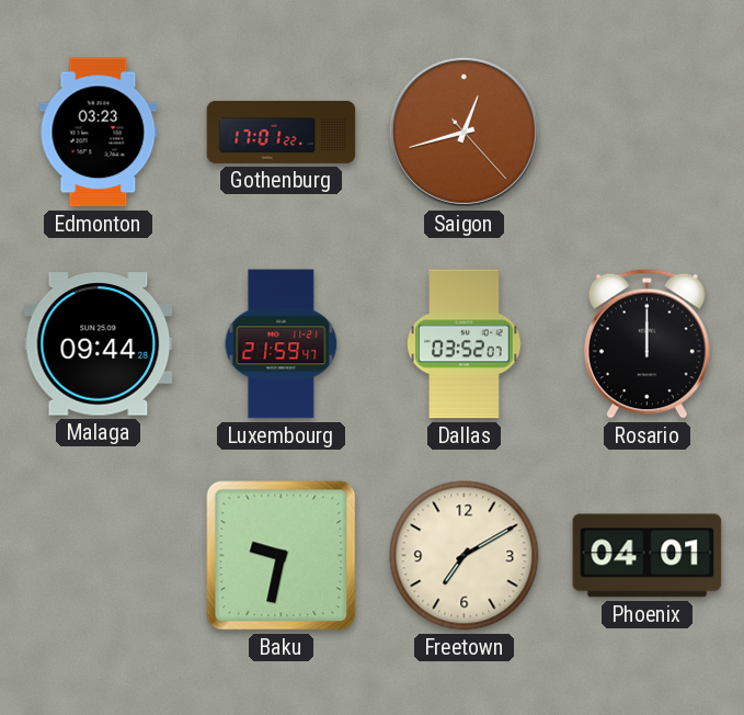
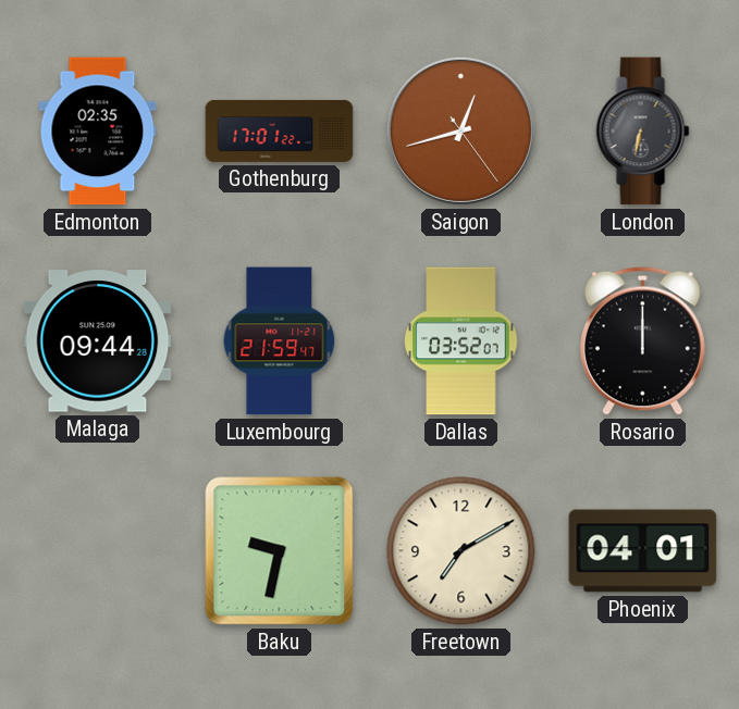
Edmonton: 03:23 -> 02:35 (98, 132)
Saigon: 12:42:23 -> 12:42:24 (460, 130)
London: none -> 6:32 (643, 132)
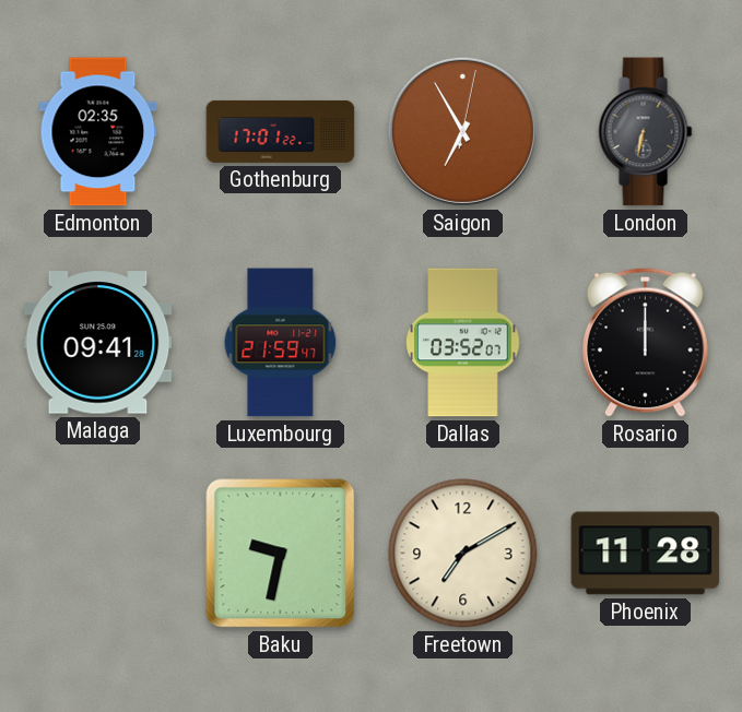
Saigon: 12:42 -> 6:55 (462, 131)
Malaga: 09:44 -> 09:41 (98, 343)
Phoenix: 04:01 -> 11:28 (646, 554)
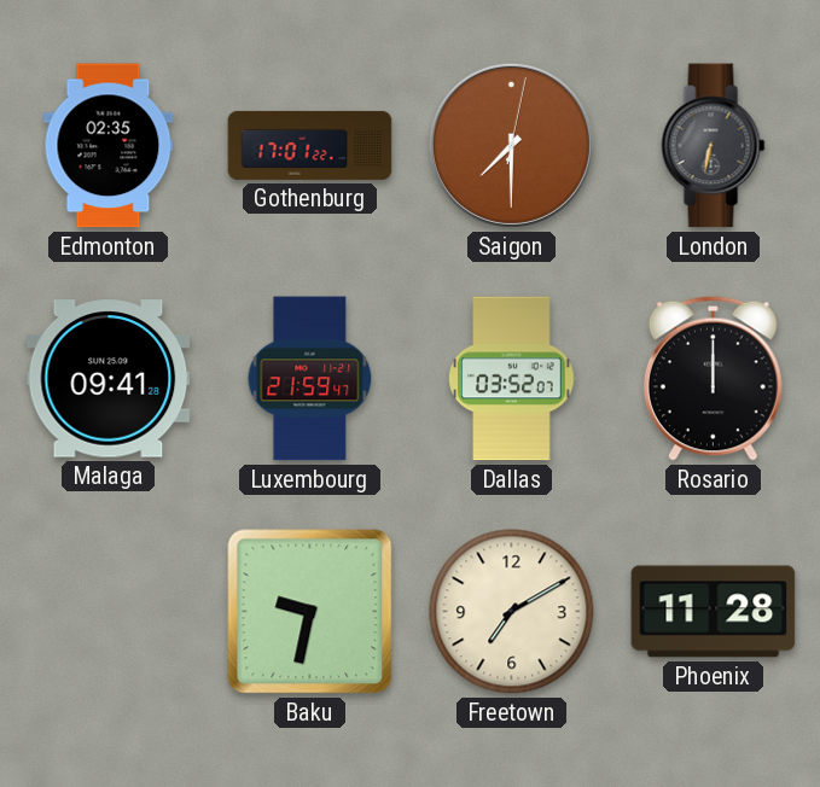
Saigon: 6:55 -> 7:30 (511, 145)
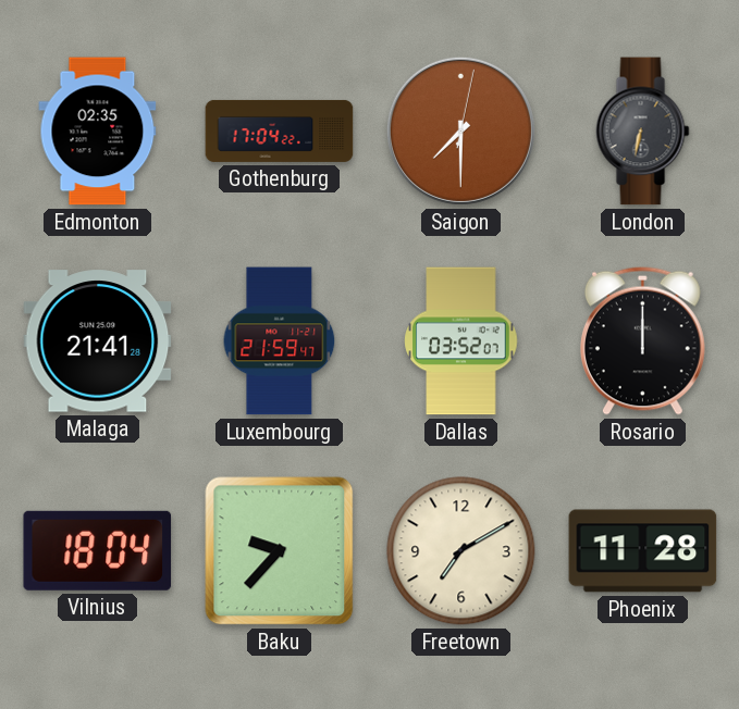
Gothenburg: 17:01 -> 17:04 (280, 130)
Malaga: 09:41 -> 21:41 (98, 341)
Vilnius: none -> 18:04 (98, 550)
Baku: 9:32 -> 9:37 (280, 551)
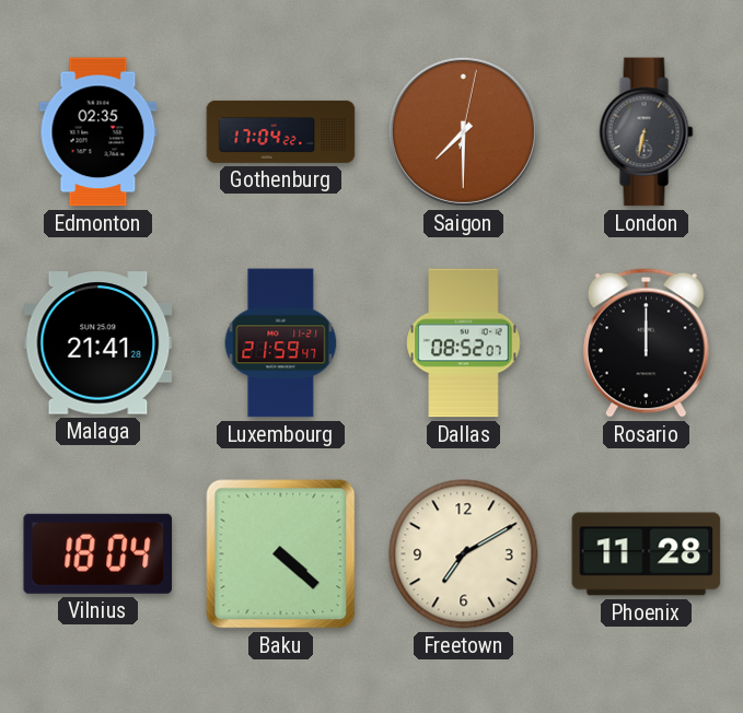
Dallas: 03:52 -> 08:52 (464, 343)
Baku: 9:37 -> 4:22 (281, 554)
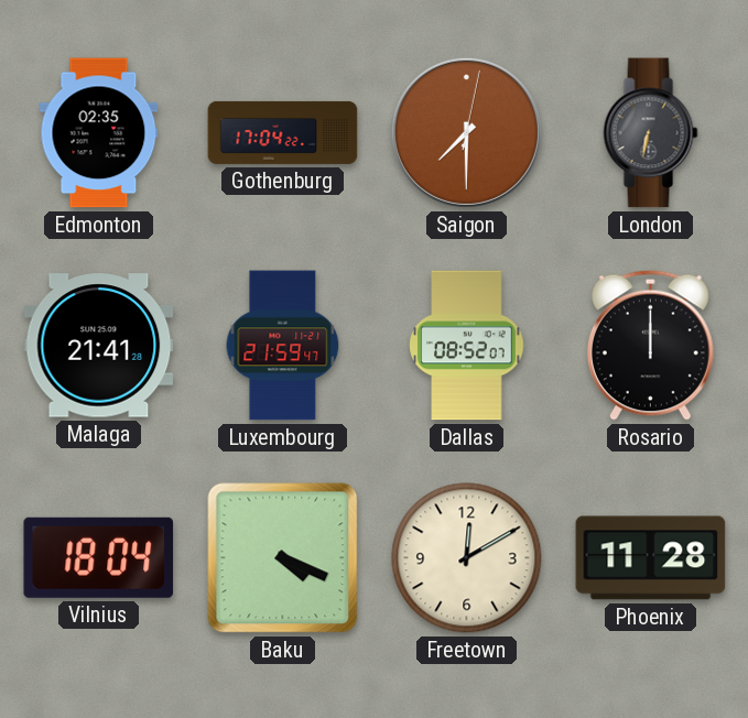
Baku: 4:22 -> 4:19 (283, 558)
Freetown: 7:10 -> 12:10 (467, 558)
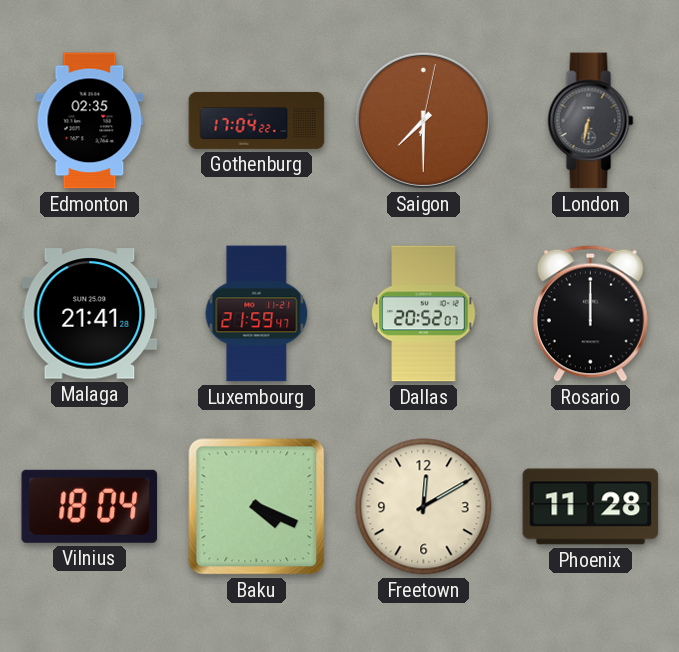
Dallas: 08:52 -> 20:52 (424, 314)
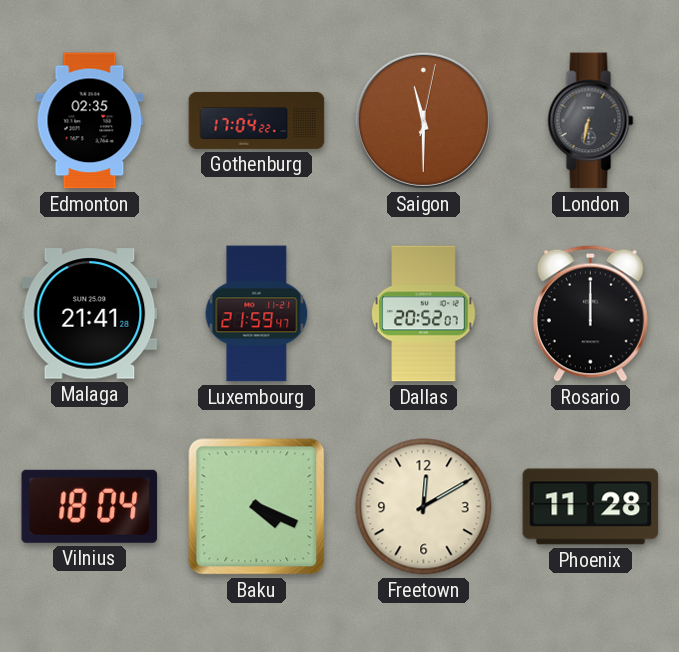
Saigon: 7:30 -> 11:30 (423, 120)
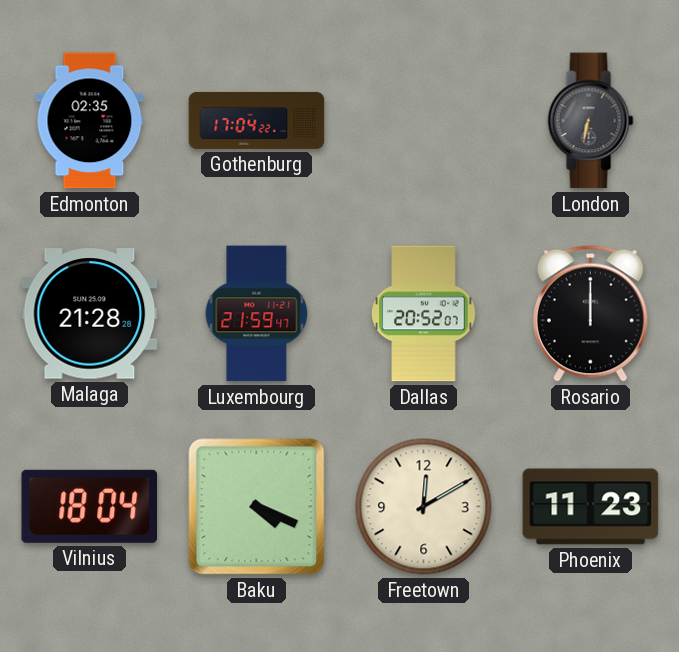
Saigon: 11:30 -> none (423, 120)
Malaga: 21:41 -> 21:28 (90, 314)
Phoenix: 11:28 -> 11:23 (591, 507)
